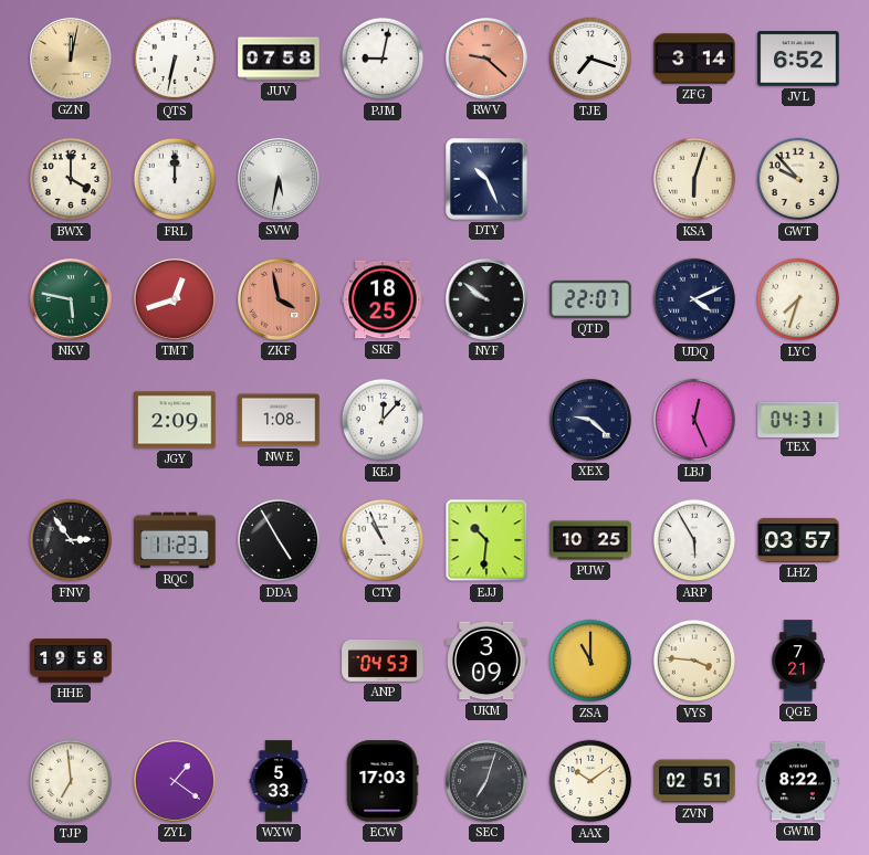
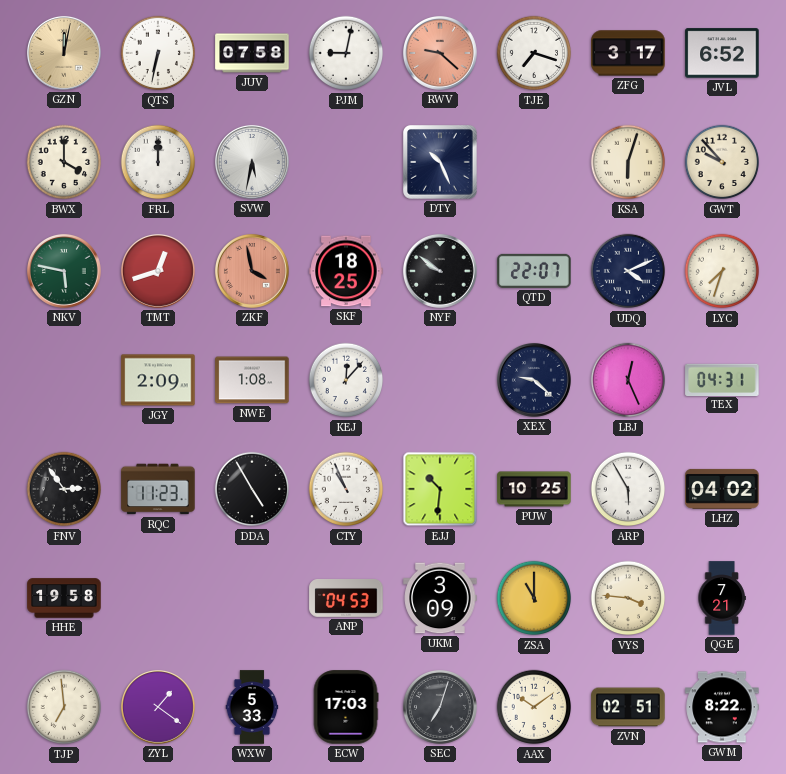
ZFG: 3:14 -> 3:17 (628, 53)
LHZ: 03:57 -> 04:02 (722, 489)
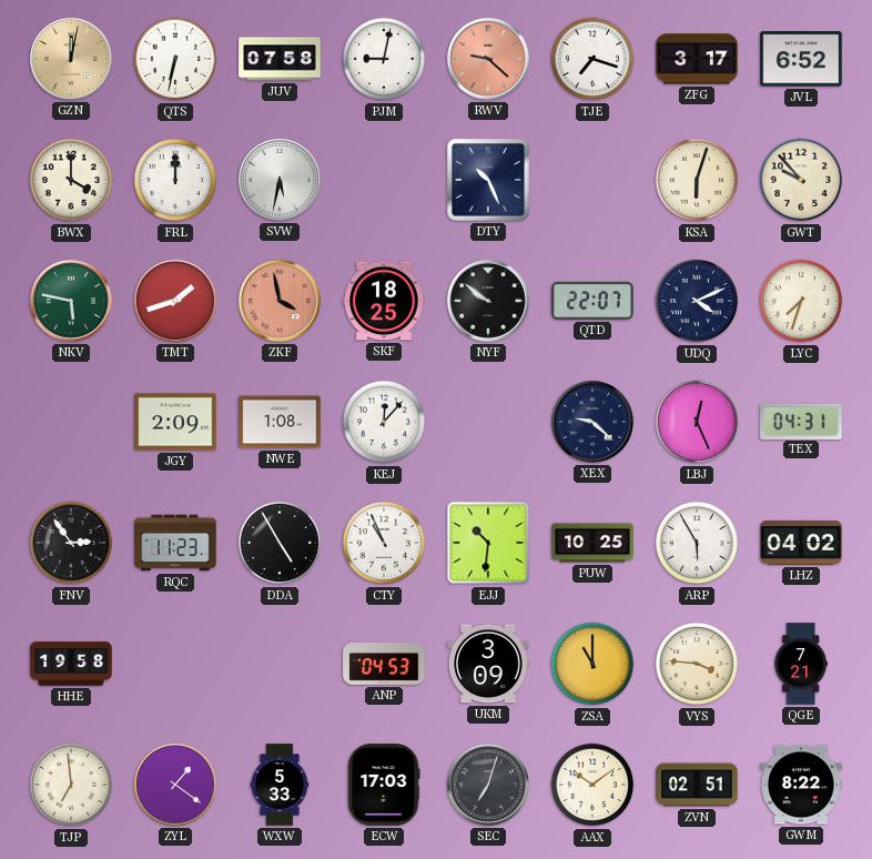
TMT: 12:42 -> 1:42 (175, 301)
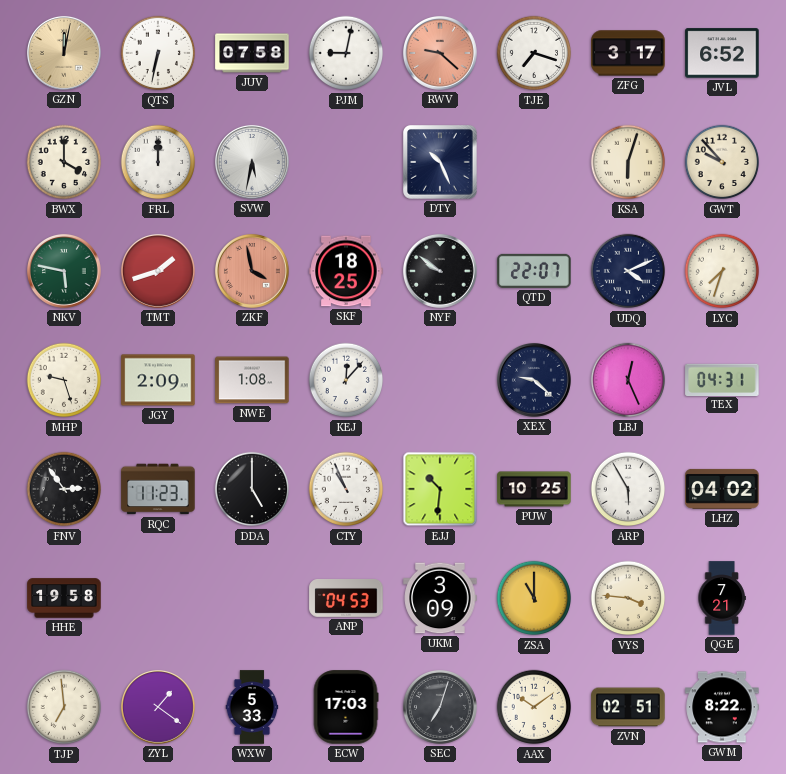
MHP: none -> 9:27 (64, 380)
DDA: 4:55 -> 5:00 (252, 489)
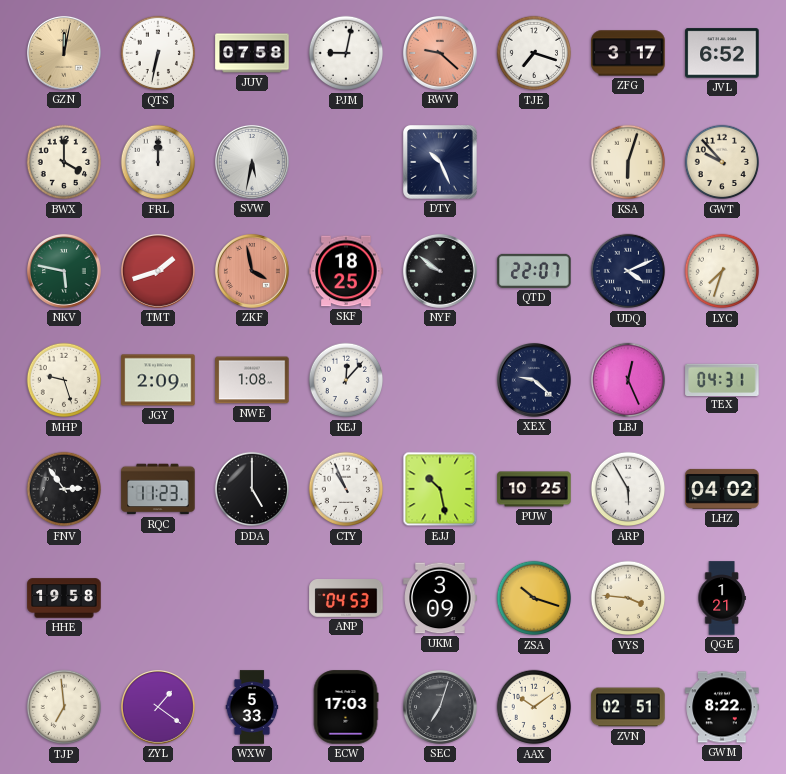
EJJ: 10:31 -> 10:28 (440, 489)
ZSA: 11:00 -> 10:18 (534, 598)
QGE: 7:21 -> 1:21 (722, 598)
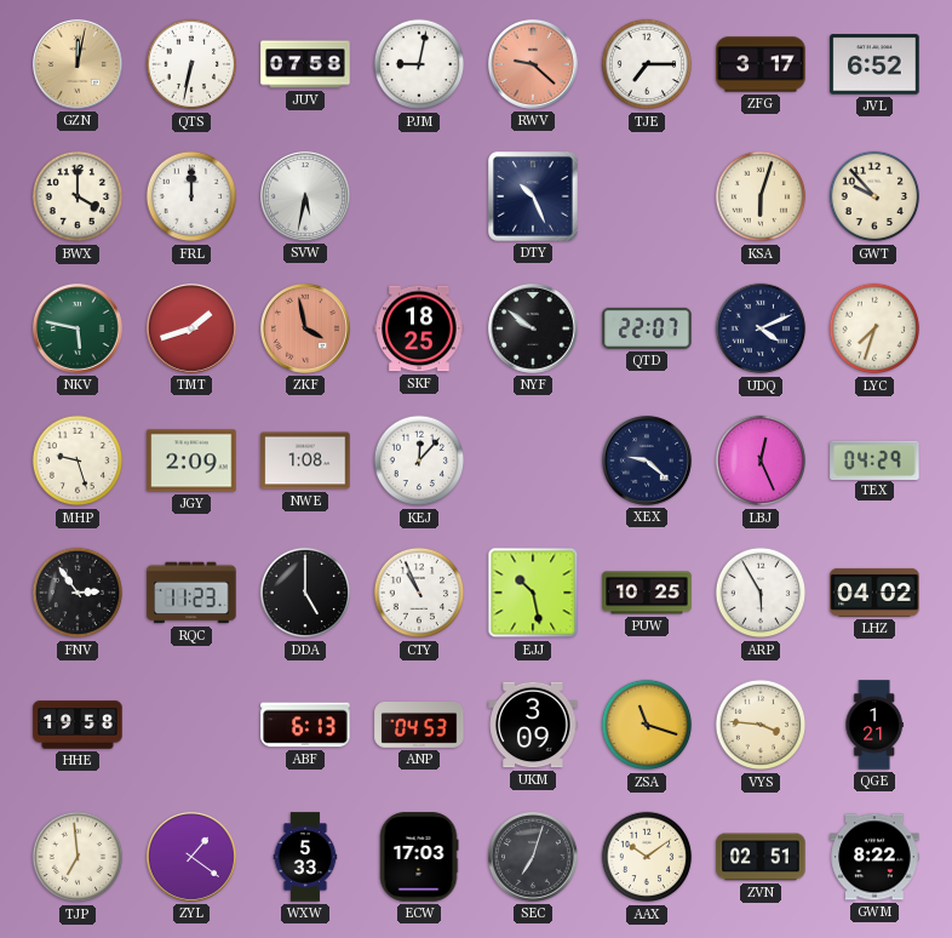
TJE: 7:18 -> 7:15 (647, 64)
TEX: 04:31 -> 04:29 (874, 459)
ABF: none -> 6:13 (305, 725)
ZSA: 10:18 -> 11:18 (647, 725)
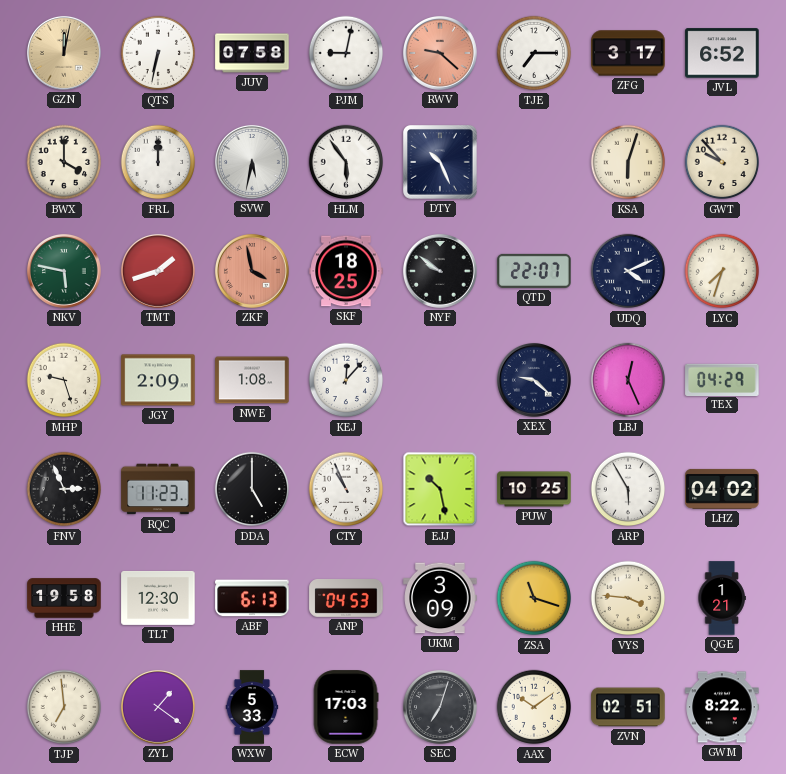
HLM: none -> 5:54 (346, 162)
FNV: 2:54 -> 2:56 (64, 489)
TLT: none -> 12:30 (158, 598)
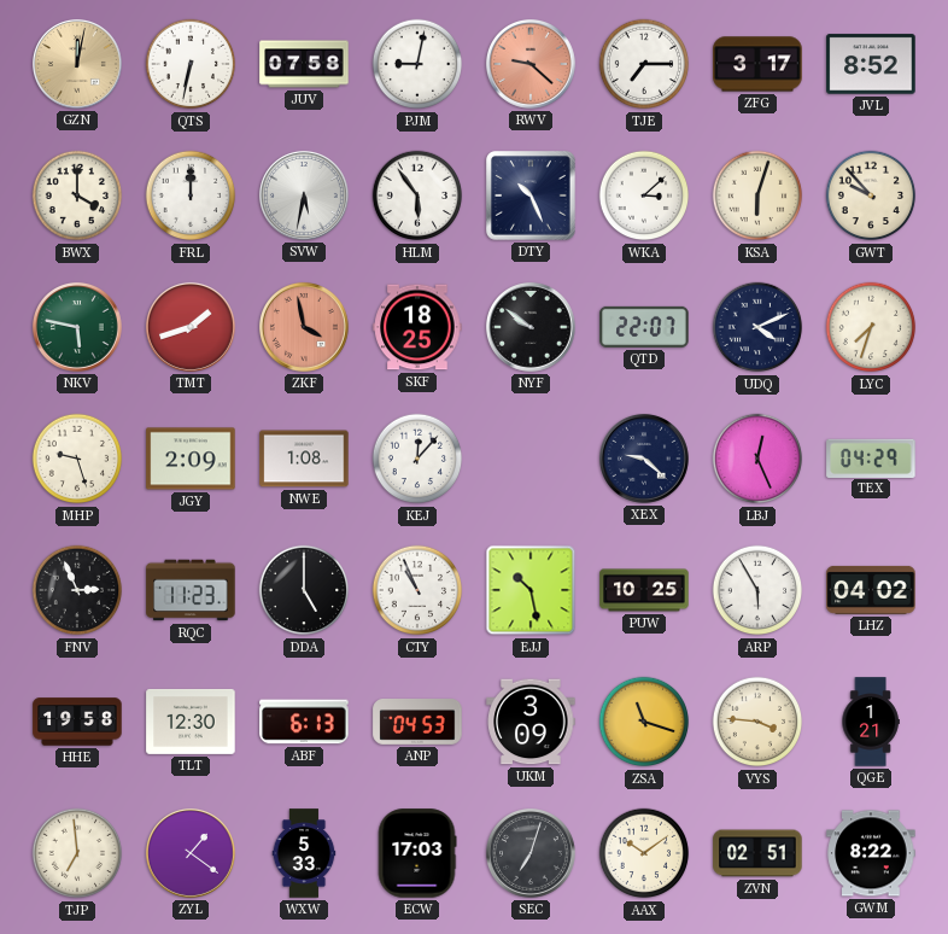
JVL: 6:52 -> 8:52 (871, 64)
WKA: none -> 3:08 (644, 195)
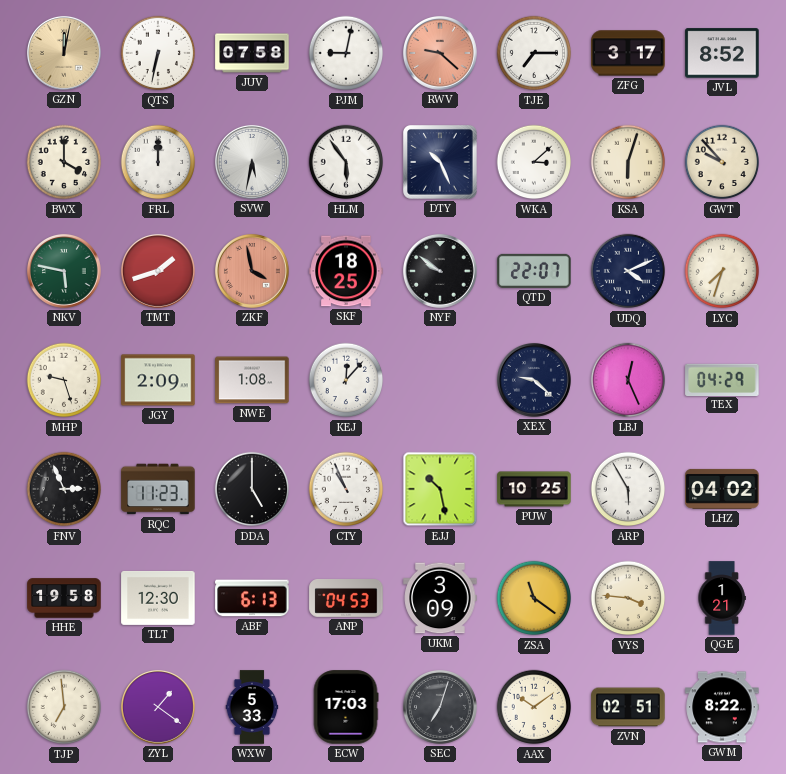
ZSA: 11:18 -> 11:21 (534, 598)
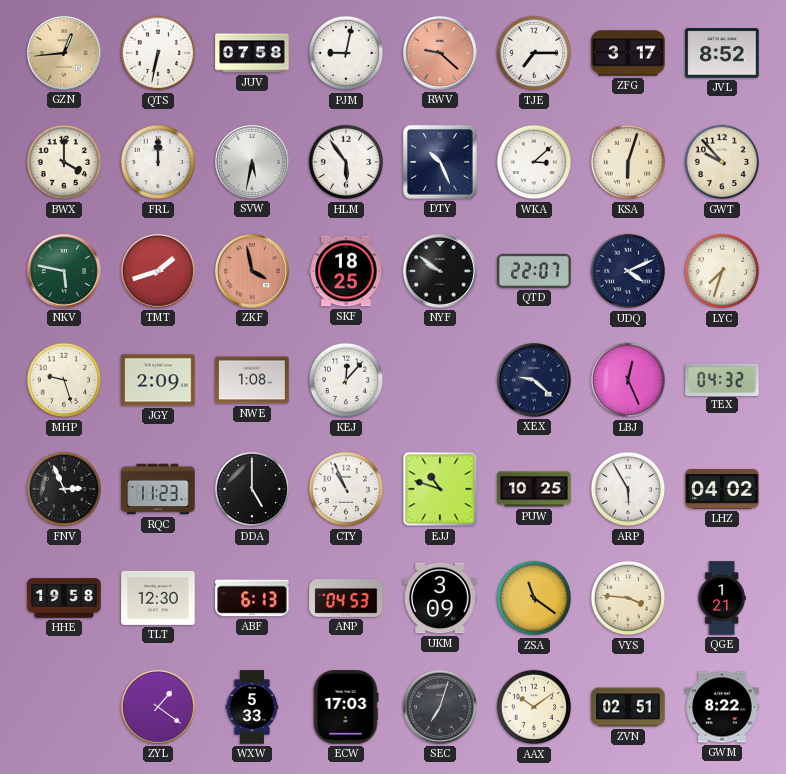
GZN: 12:02 -> 12:44 (64, 53)
TEX: 04:29 -> 04:32 (722, 379)
EJJ: 10:28 -> 10:48 (440, 489)
TJP: 6:59 -> none (64, 707)
